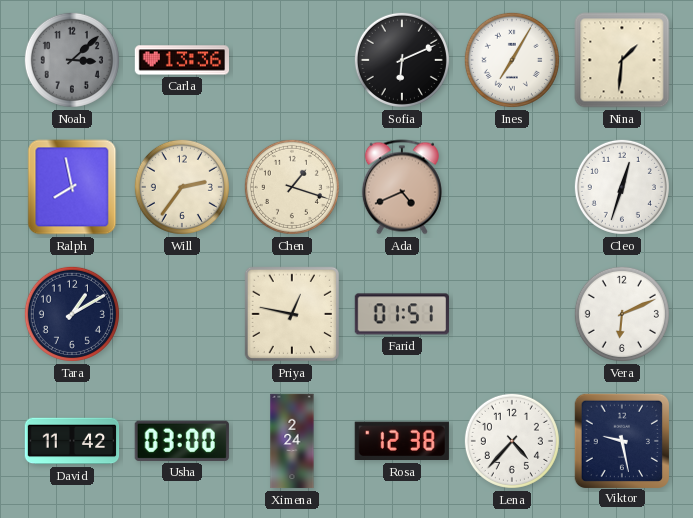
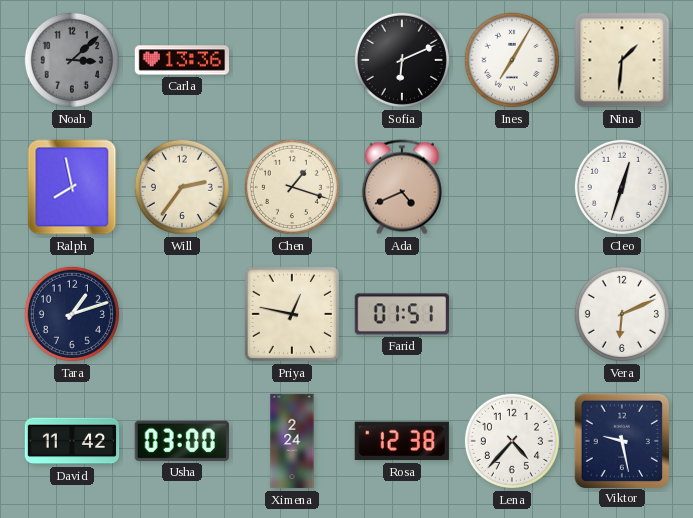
Tara: 1:10 -> 1:12 (72, 314)
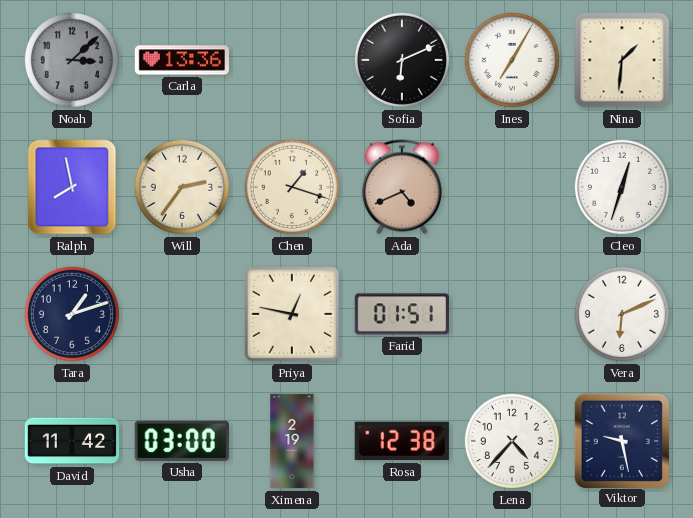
Ximena: 2:24 -> 2:19 (292, 441)
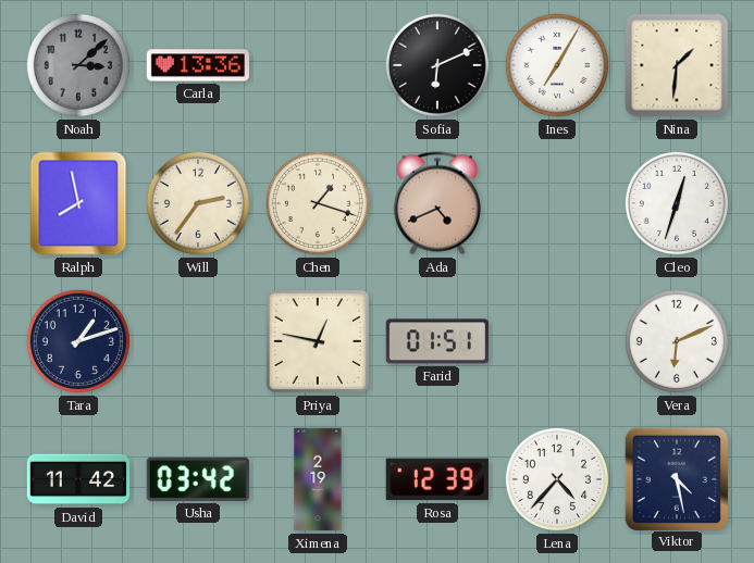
Usha: 03:00 -> 03:42 (198, 479)
Rosa: 12:38 -> 12:39 (437, 479)
Viktor: 9:28 -> 4:28 (676, 478)
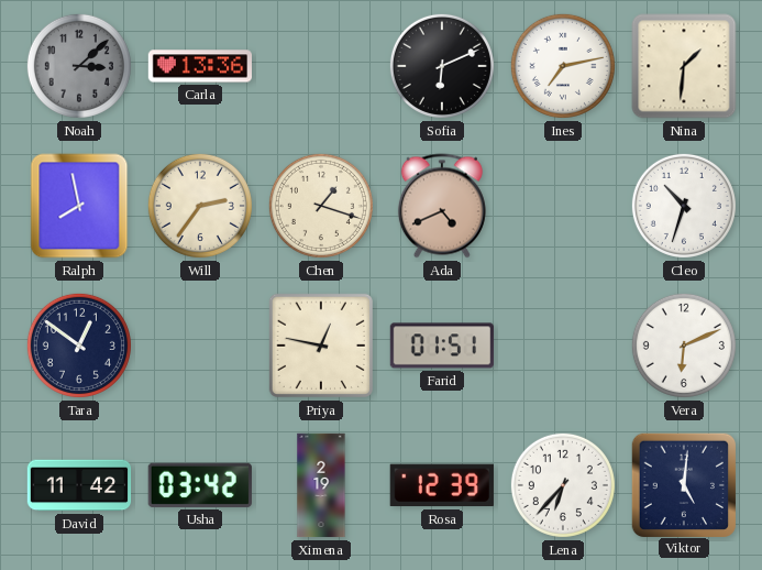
Ines: 7:05 -> 7:13 (563, 66)
Cleo: 12:33 -> 10:33 (684, 206)
Tara: 1:12 -> 12:51 (79, 346)
Lena: 4:37 -> 6:37 (563, 485)
Viktor: 4:28 -> 5:01 (683, 484)
